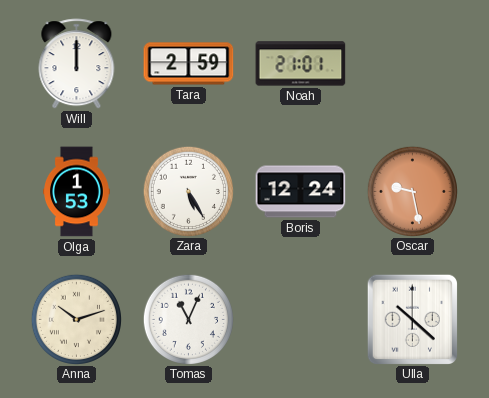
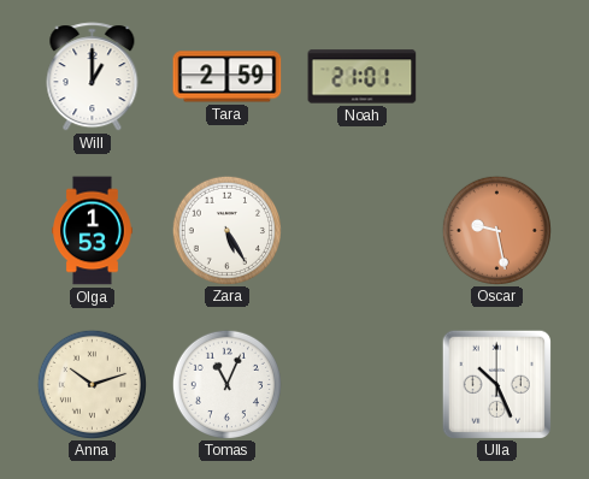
Will: 12:00 -> 1:00 (93, 77)
Boris: 12:24 -> none (301, 192)
Ulla: 10:22 -> 10:26 (496, 384)
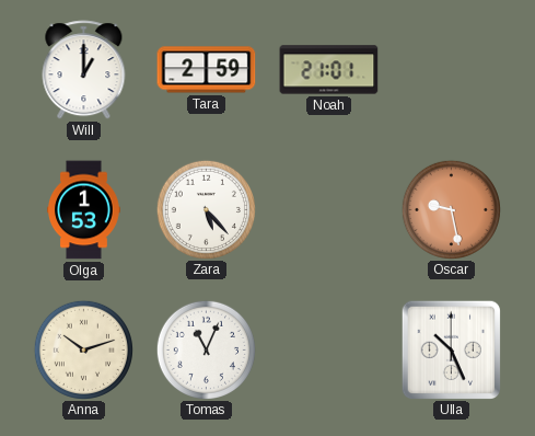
Zara: 5:25 -> 5:23 (206, 209)
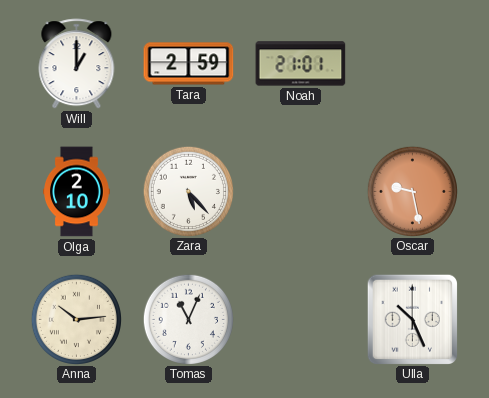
Olga: 1:53 -> 2:10 (77, 192)
Anna: 10:12 -> 10:14 (76, 319)
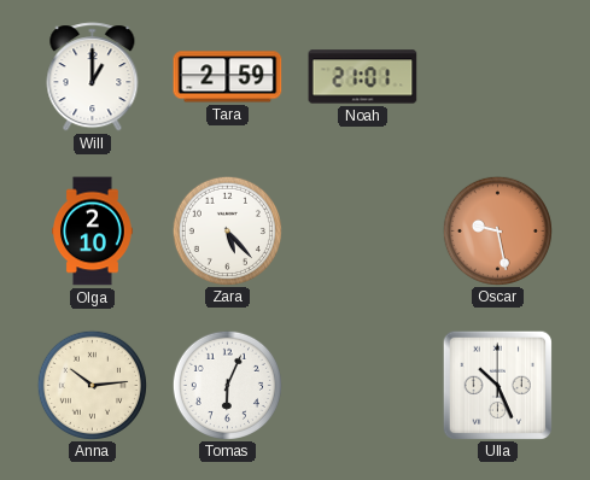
Tomas: 11:04 -> 6:04 (227, 385)
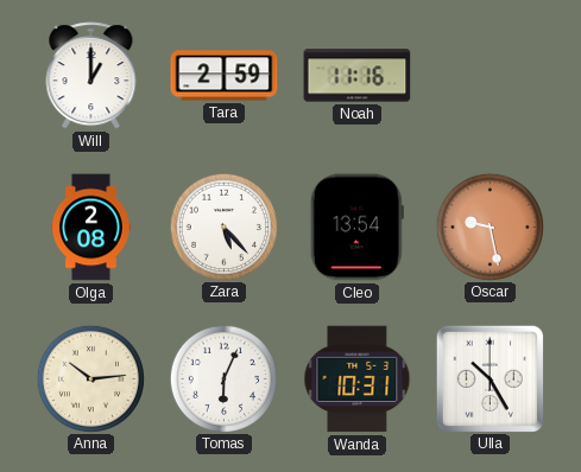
Noah: 21:01 -> 11:16 (358, 76)
Olga: 2:10 -> 2:08 (91, 228)
Cleo: none -> 13:54 (356, 228)
Wanda: none -> 10:31 (358, 379)
Ulla: 10:26 -> 10:25 (490, 378)
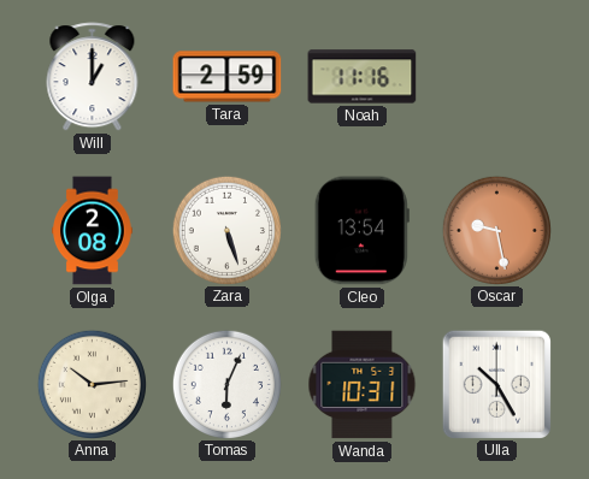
Zara: 5:23 -> 5:27 (226, 230)
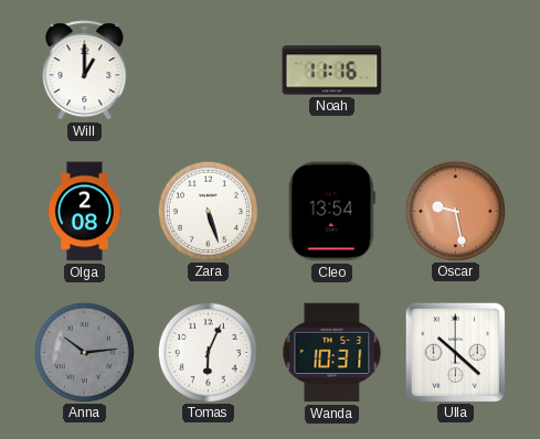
Tara: 2:59 -> none (228, 77)
Anna dial: cream -> grey (84, 352)
Ulla: 10:25 -> 10:22 (455, 352)
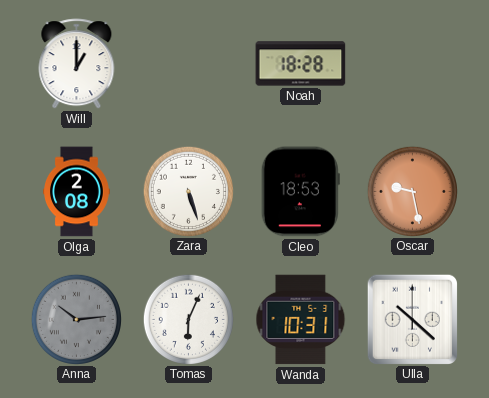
Noah: 11:16 -> 18:28 (301, 64)
Cleo: 13:54 -> 18:53 (300, 192)
